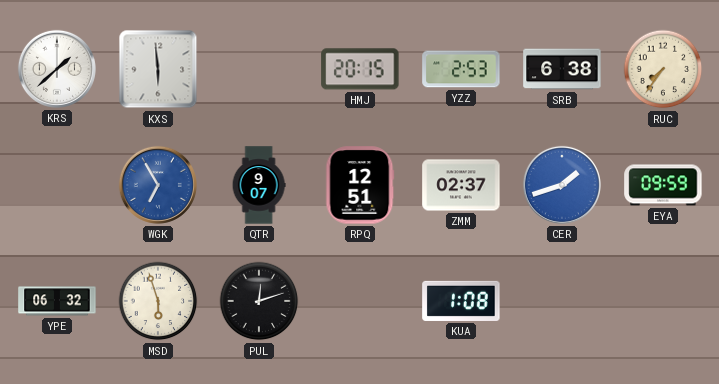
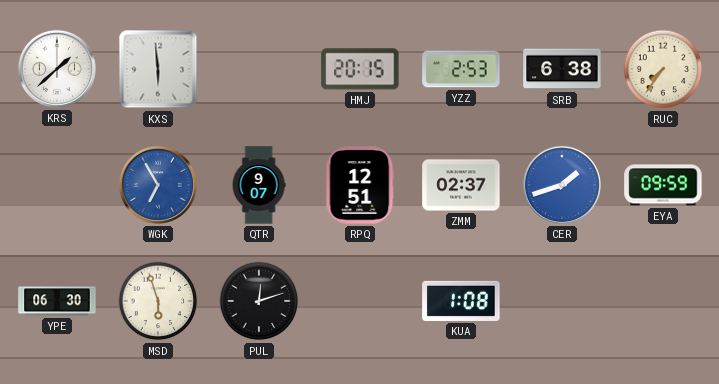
YPE: 06:32 -> 06:30 (57, 301)
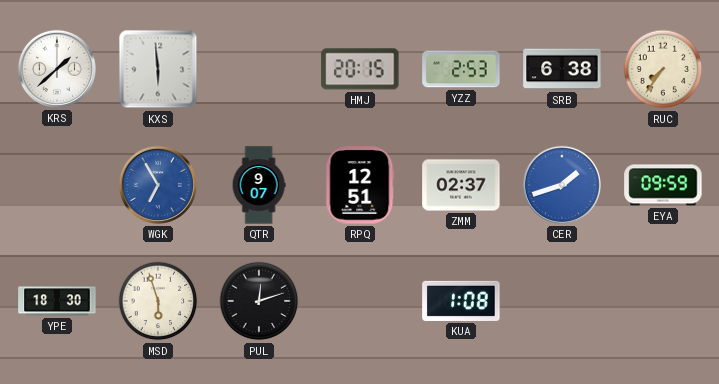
YPE: 06:30 -> 18:30 (57, 301)
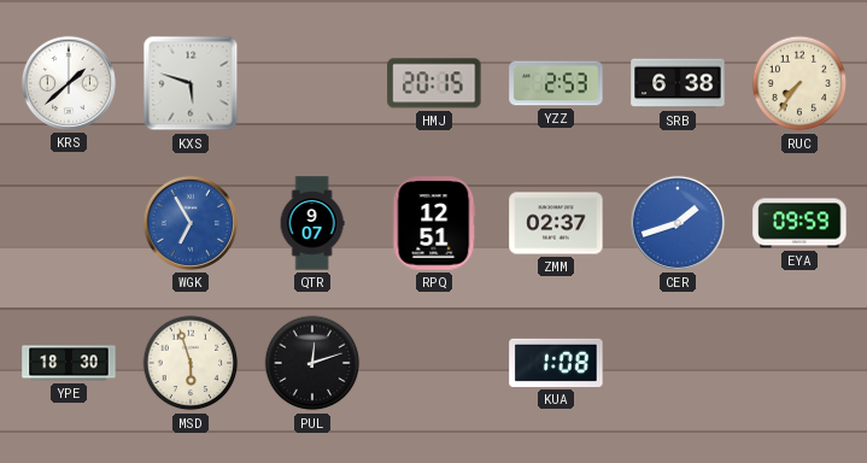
KXS: 5:59 -> 5:48 (191, 83)
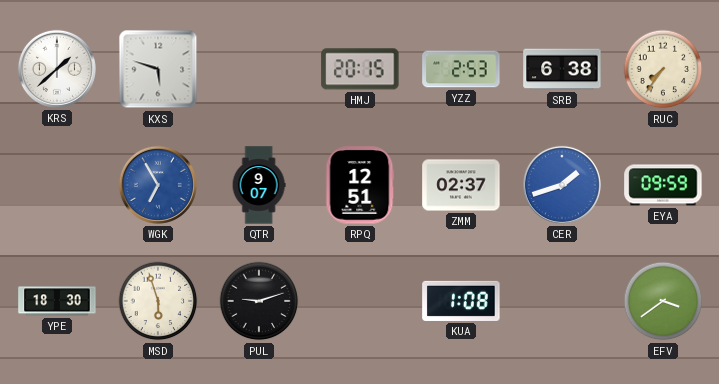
PUL: 12:12 -> 9:12 (259, 301)
EFV: none -> 3:39 (663, 301)
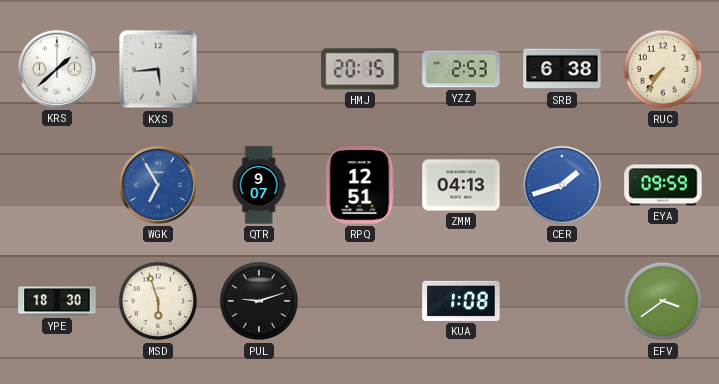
KXS: 5:48 -> 5:44 (158, 69)
ZMM: 02:37 -> 04:13 (461, 185)
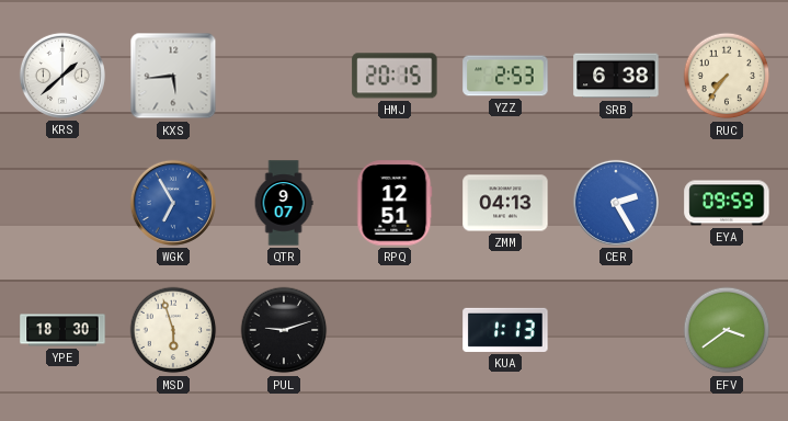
CER: 1:42 -> 2:25 (616, 203)
KUA: 1:08 -> 1:13 (505, 330)
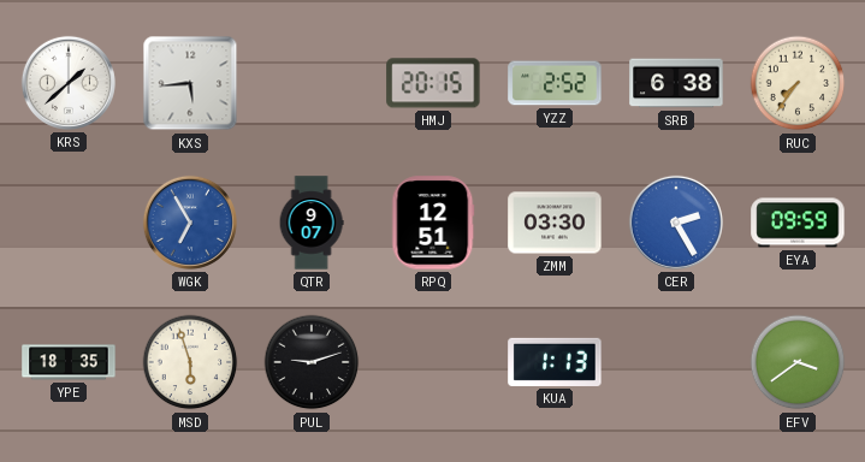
YZZ: 2:53 -> 2:52 (555, 83)
ZMM: 04:13 -> 03:30 (555, 223)
YPE: 18:30 -> 18:35 (69, 362)
